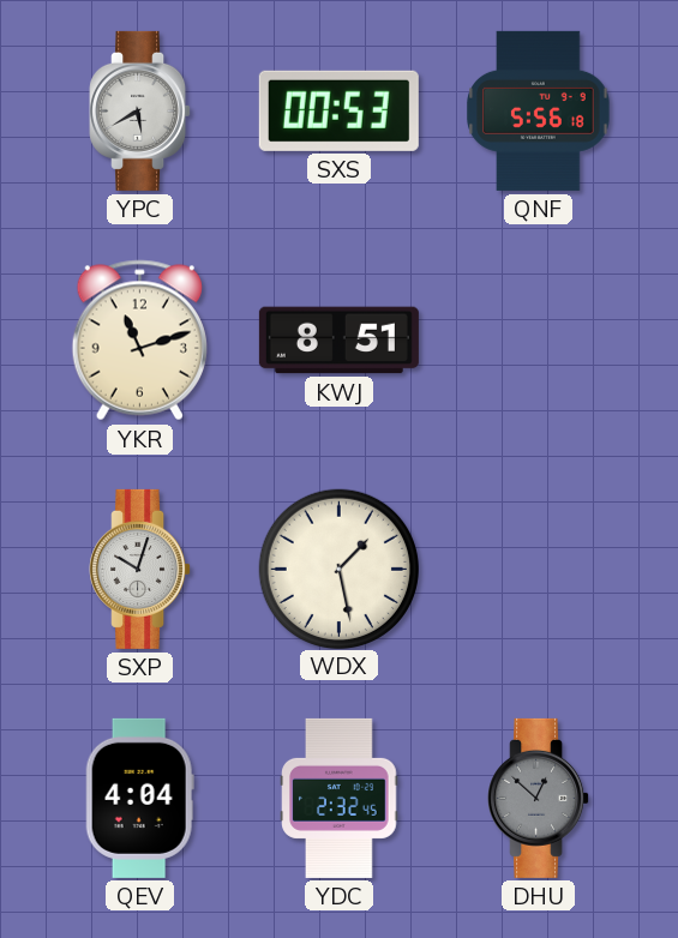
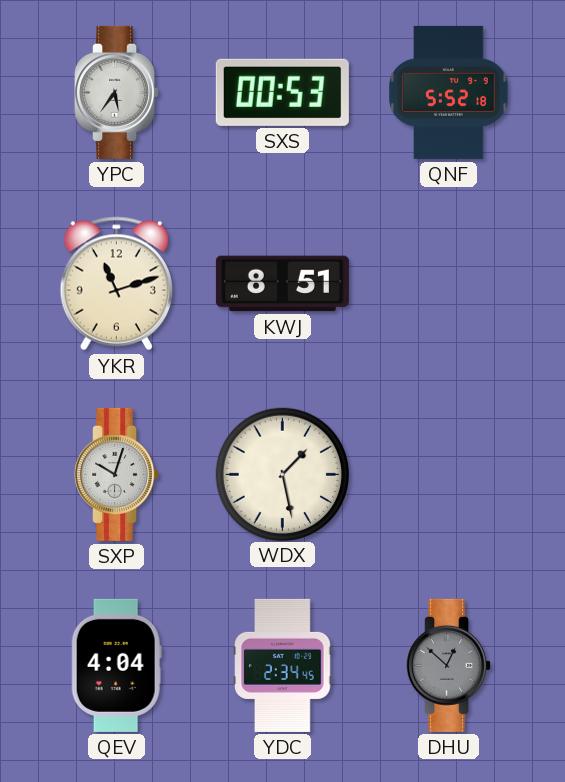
YPC: 5:40 -> 5:36 (117, 92)
QNF: 5:56 -> 5:52 (449, 92)
YDC: 2:32 -> 2:34 (283, 665)
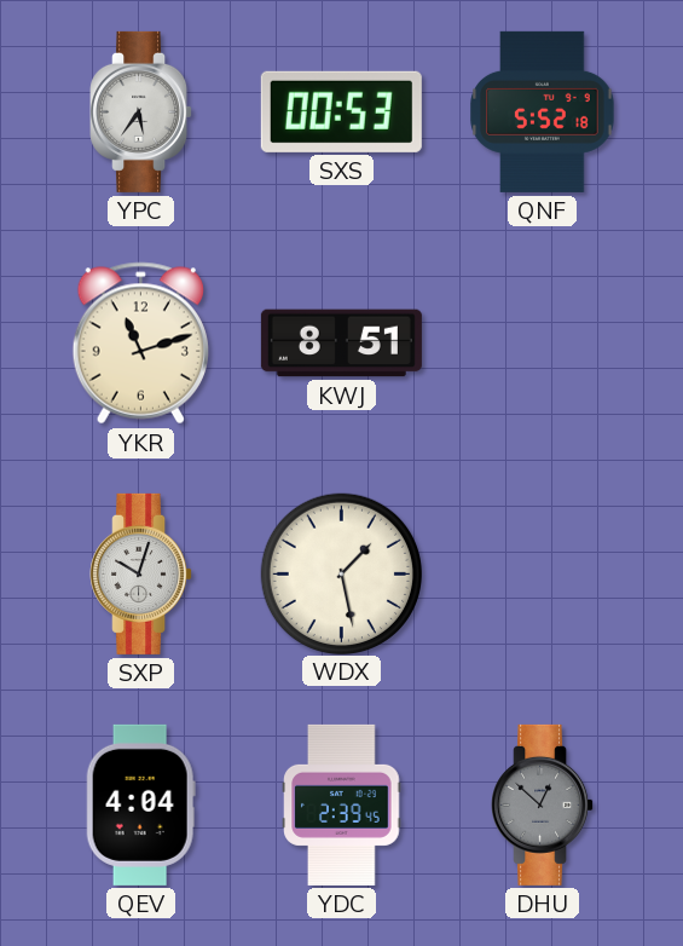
YDC: 2:34 -> 2:39 (342, 804)
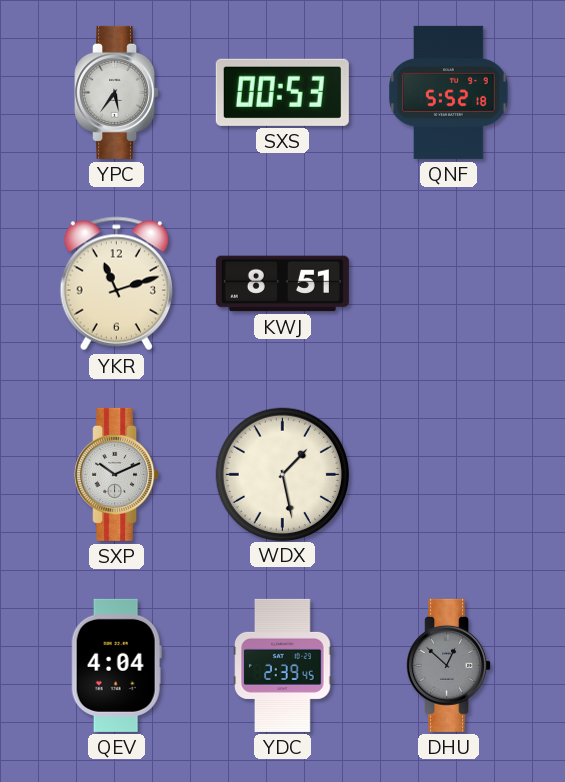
SXP: 10:03 -> 10:11 (117, 474)
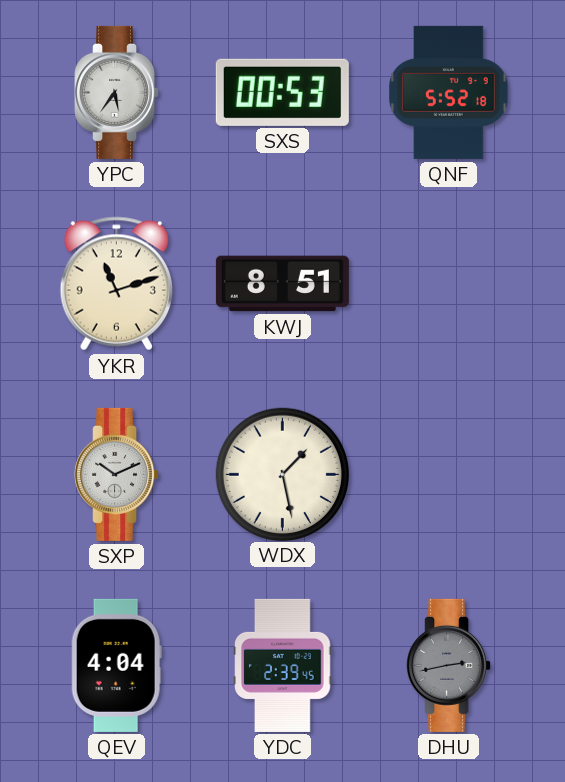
DHU: 12:52 -> 2:43 (449, 665)
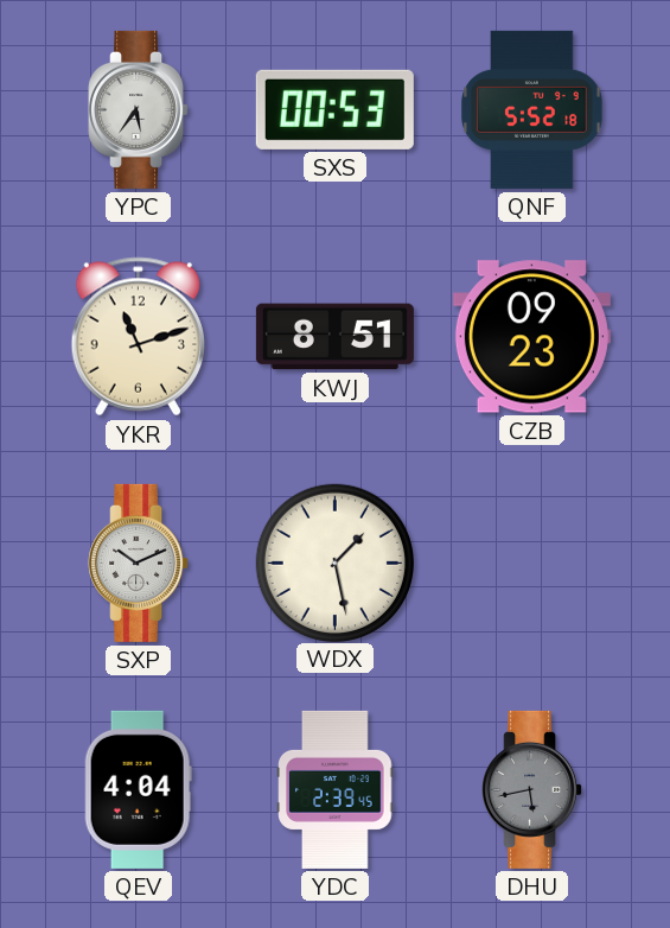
CZB: none -> 09:23 (531, 337)
DHU: 2:43 -> 5:43 (532, 789)
